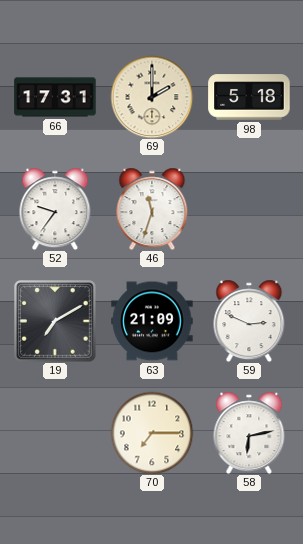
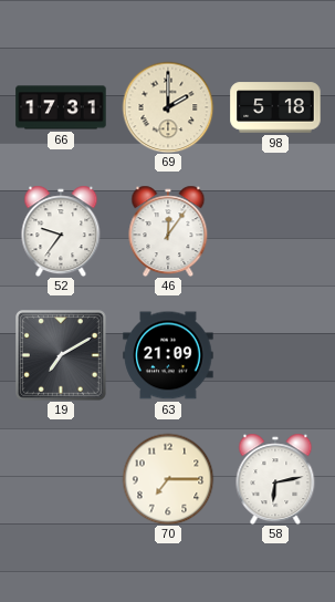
46: 11:33 -> 12:06 (168, 231)
59: 2:49 -> none (249, 321)
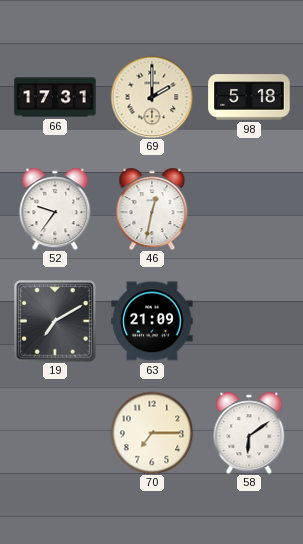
46: 12:06 -> 12:32 (152, 209)
58: 6:13 -> 6:09 (249, 433)
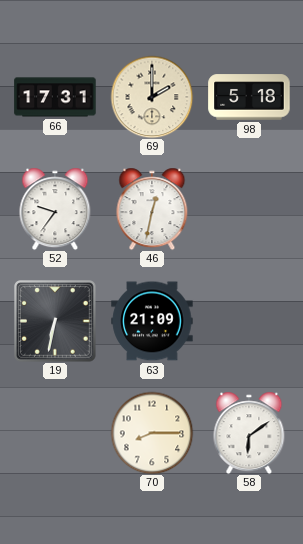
19: 7:10 -> 6:32 (56, 322)
70: 7:15 -> 8:15 (152, 433)
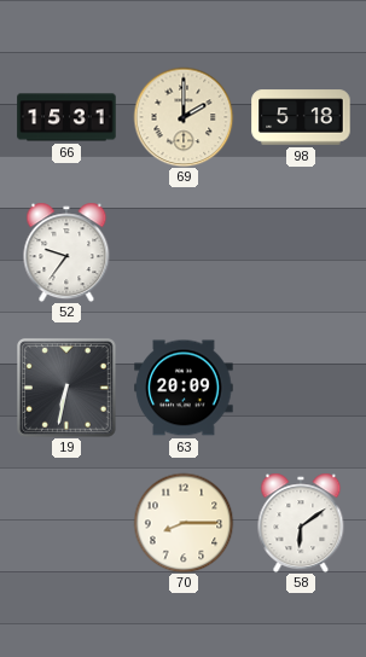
66: 17:31 -> 15:31 (66, 117)
46: 12:32 -> none (152, 209)
63: 21:09 -> 20:09 (184, 388)
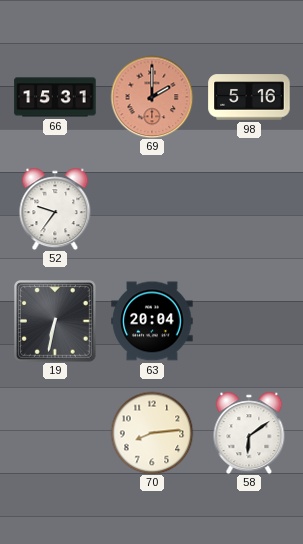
69 dial: cream -> salmon (152, 97)
98: 5:18 -> 5:16 (249, 97)
63: 20:09 -> 20:04 (152, 321)
70: 8:15 -> 8:14 (152, 433)
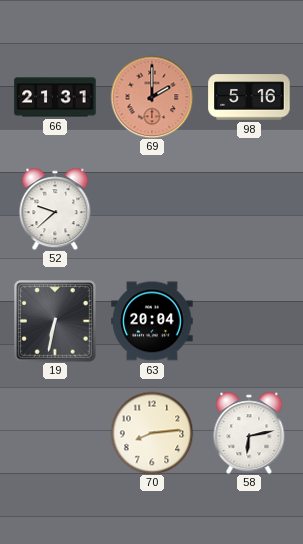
66: 15:31 -> 21:31 (55, 97)
52: 9:36 -> 9:38 (55, 209)
58: 6:09 -> 6:13 (249, 433)
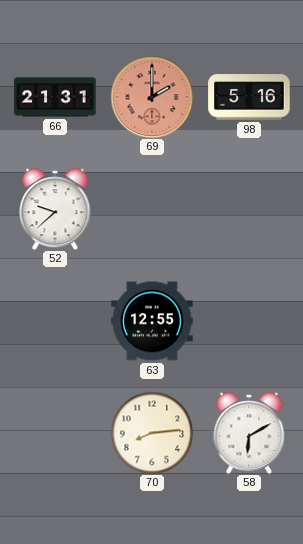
19: 6:32 -> none (56, 322)
63: 20:04 -> 12:55 (152, 321)
58: 6:13 -> 6:10 (249, 433)
